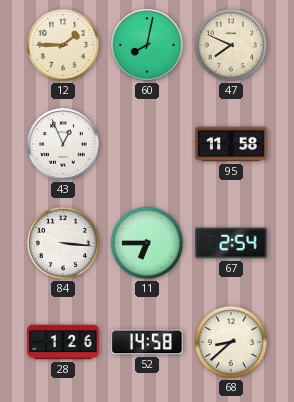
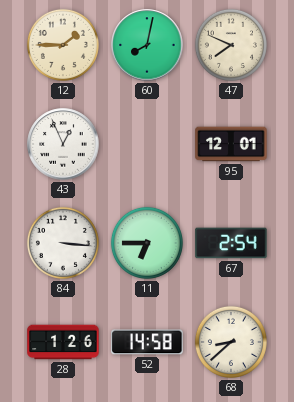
95: 11:58 -> 12:01 (231, 144)
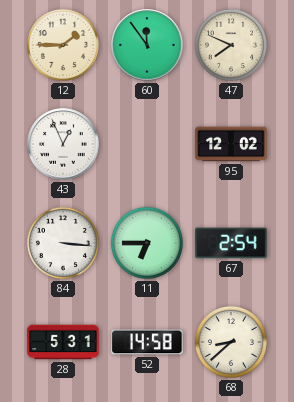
60: 8:02 -> 11:54 (147, 45)
95: 12:01 -> 12:02 (231, 144)
28: 1:26 -> 5:31 (63, 342)
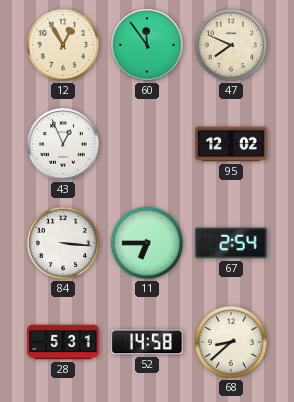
12: 1:45 -> 12:55 (63, 45)
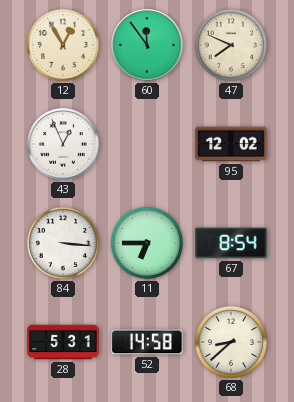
67: 2:54 -> 8:54 (231, 243)
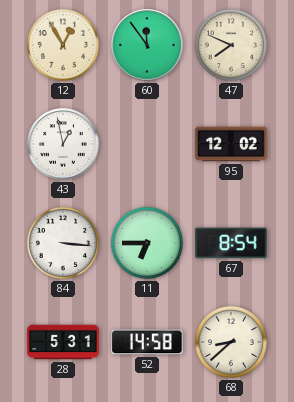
43: 12:56 -> 12:58 (63, 144)
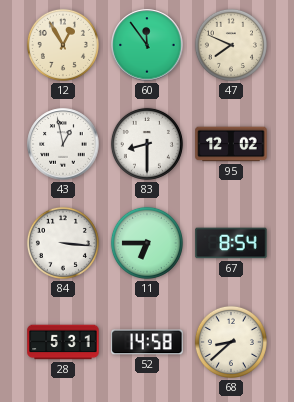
83: none -> 8:30 (147, 144)
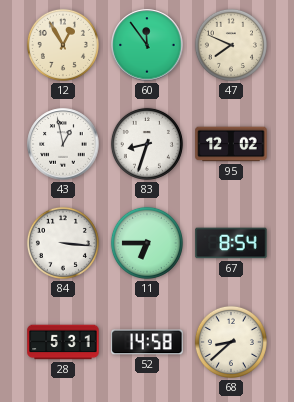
83: 8:30 -> 8:33 (147, 144)
